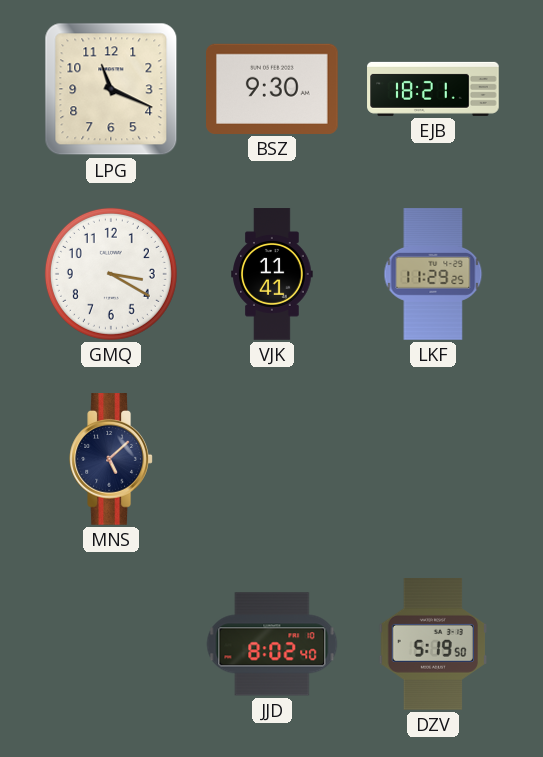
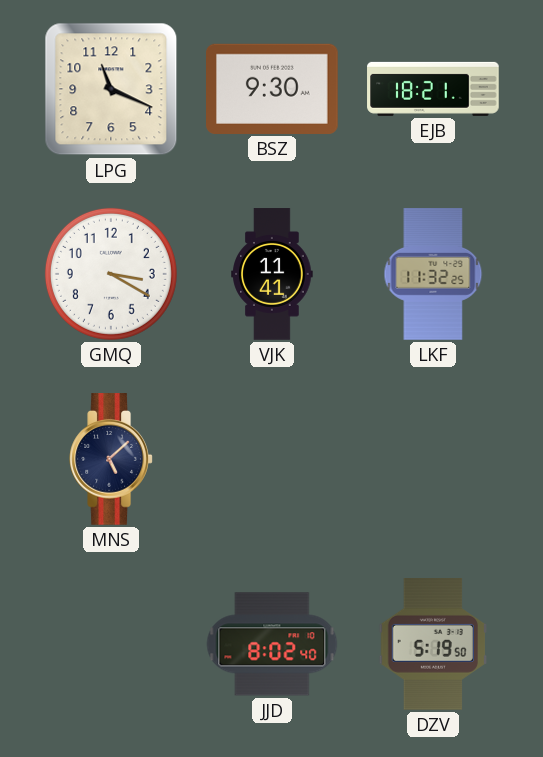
LKF: 11:29 -> 11:32 (433, 274)
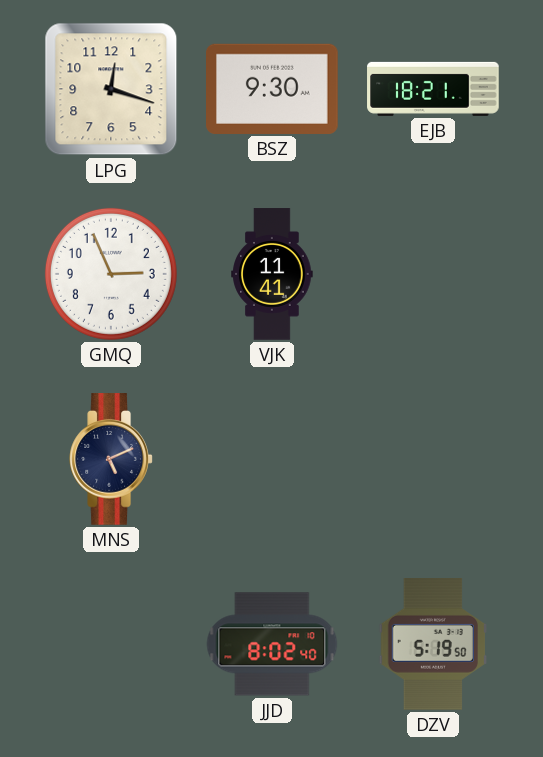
LPG: 11:19 -> 12:18 (111, 89)
GMQ: 3:20 -> 2:56 (111, 274)
LKF: 11:32 -> none (433, 274)
MNS: 5:08 -> 5:11 (111, 459)
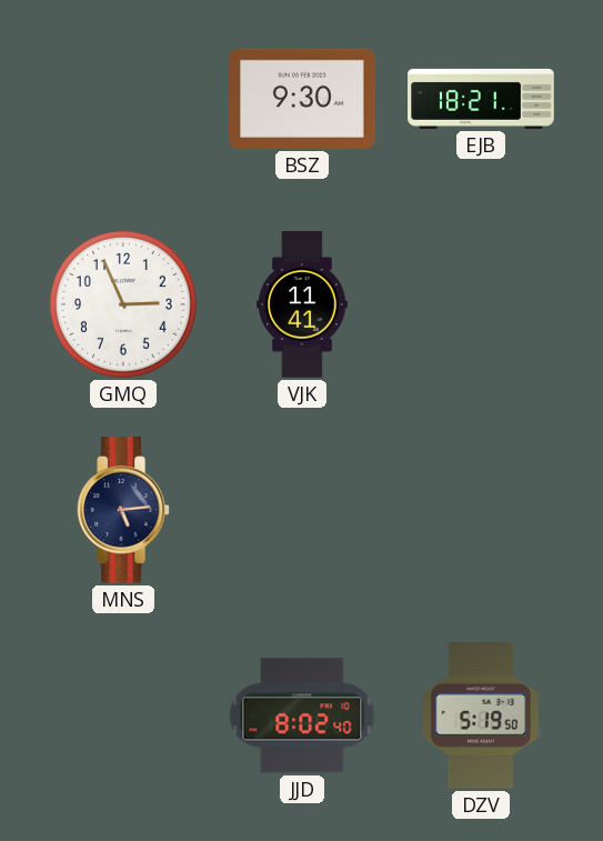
LPG: 12:18 -> none (111, 89)
MNS: 5:11 -> 5:14 (123, 510)
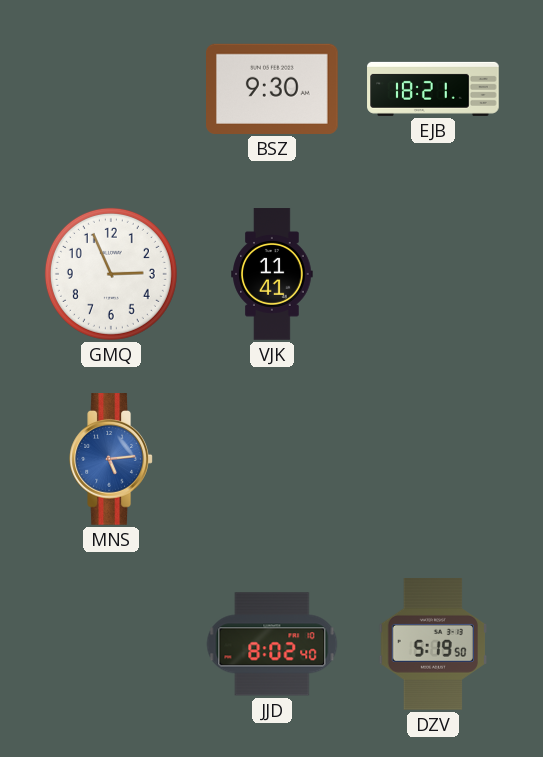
MNS dial: navy -> blue (111, 459)
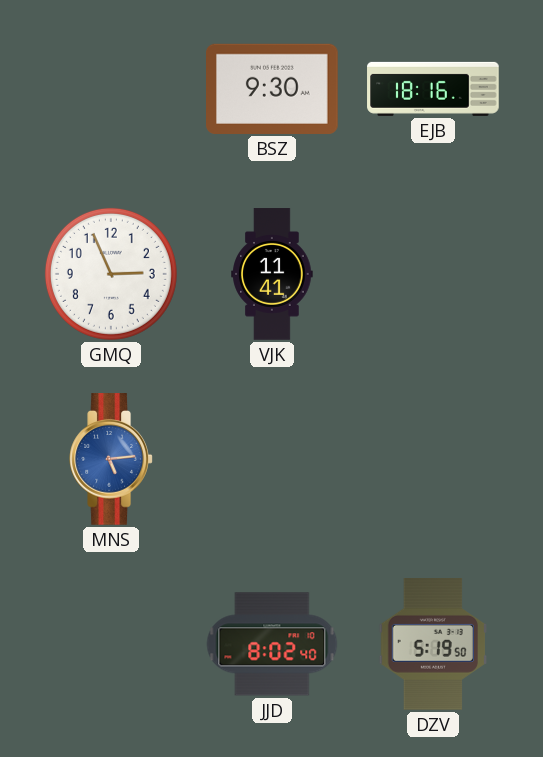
EJB: 18:21 -> 18:16 (433, 89)
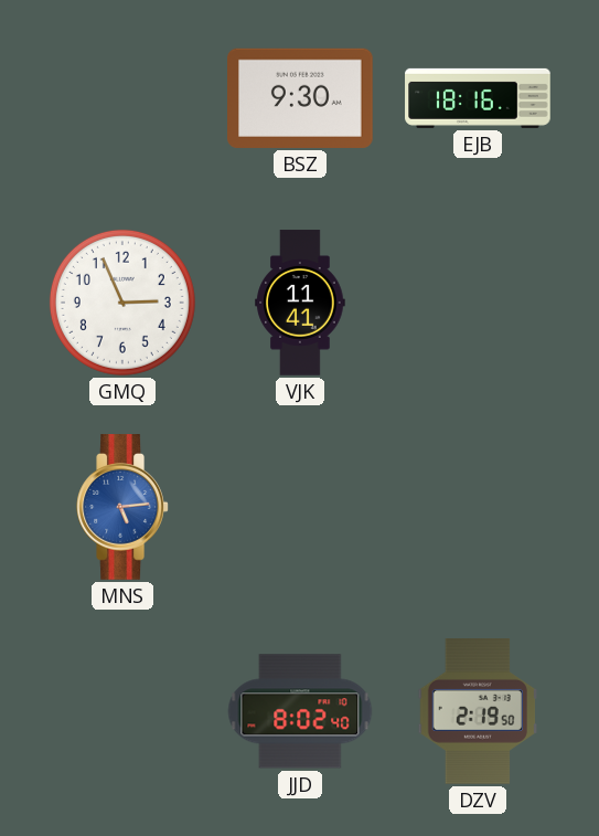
DZV: 5:19 -> 2:19 (478, 712)
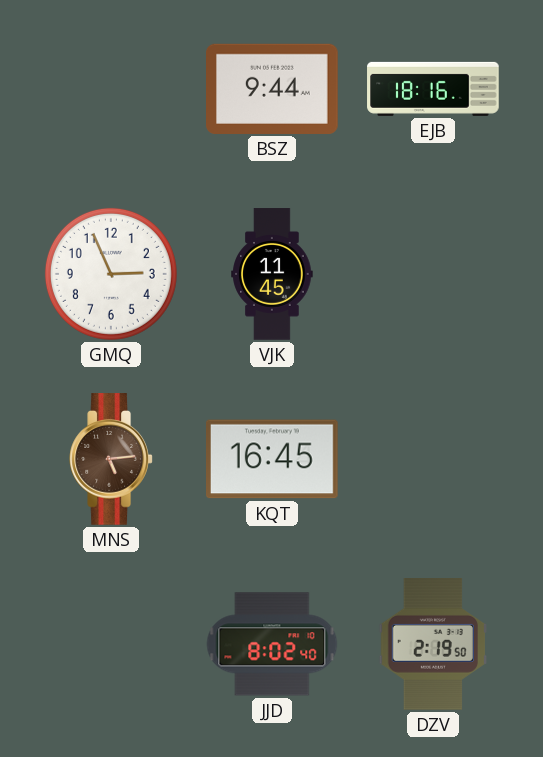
BSZ: 9:30 -> 9:44 (273, 89)
VJK: 11:41 -> 11:45 (272, 274)
MNS dial: blue -> brown (111, 459)
KQT: none -> 16:45 (273, 459)
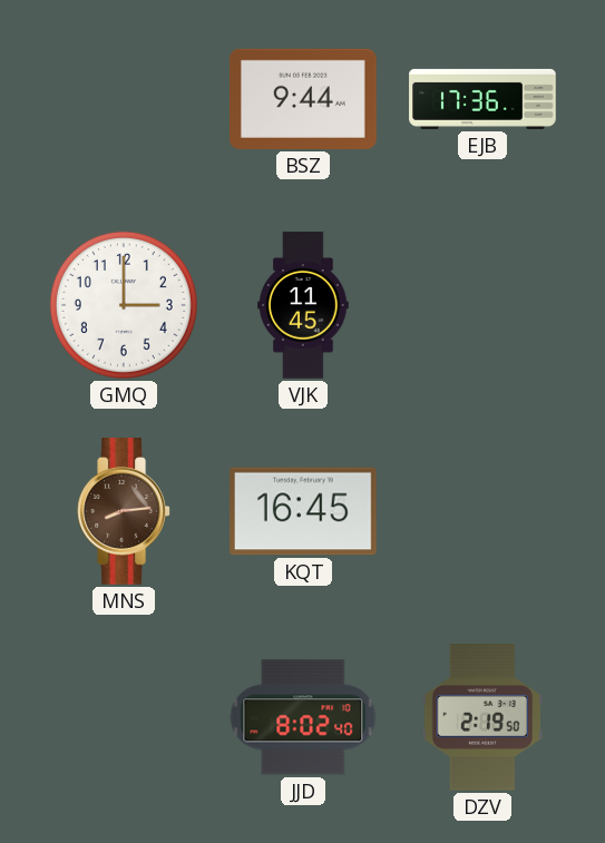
EJB: 18:16 -> 17:36 (482, 99)
GMQ: 2:56 -> 3:00 (124, 305)
MNS: 5:14 -> 8:14 (124, 511)
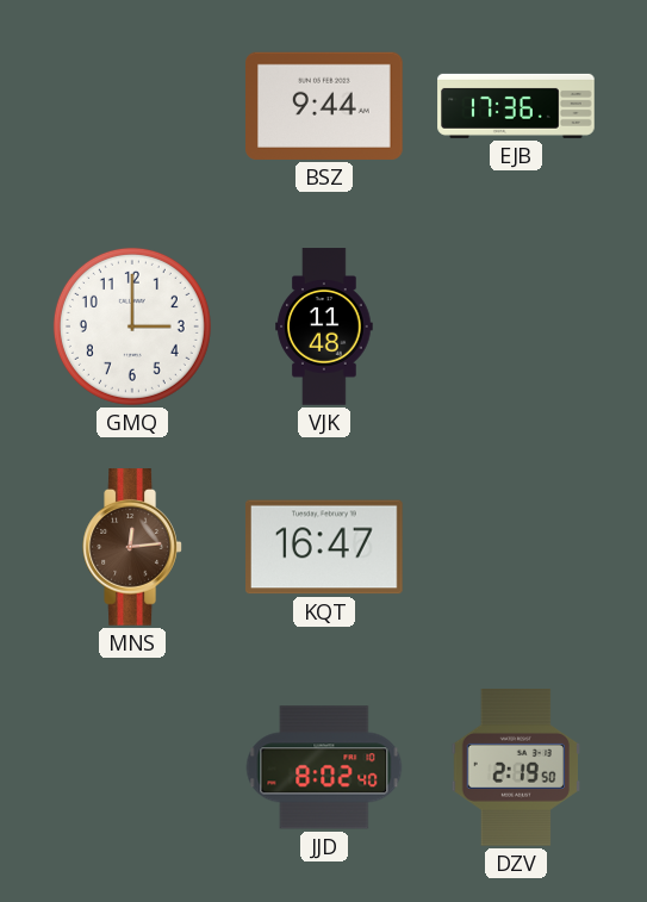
VJK: 11:45 -> 11:48 (324, 326)
MNS: 8:14 -> 12:14 (132, 547)
KQT: 16:45 -> 16:47 (325, 547)
